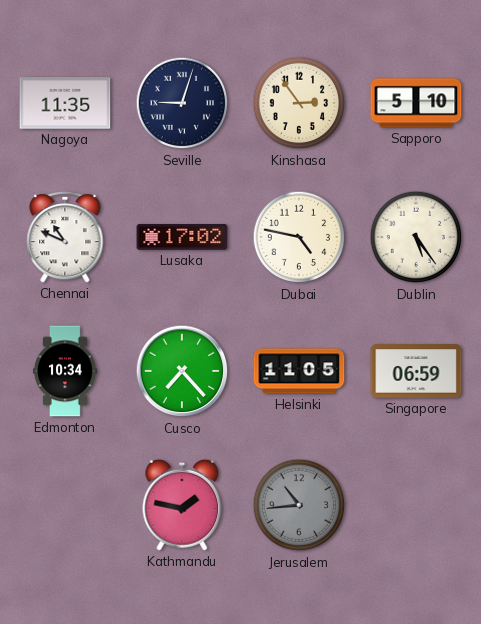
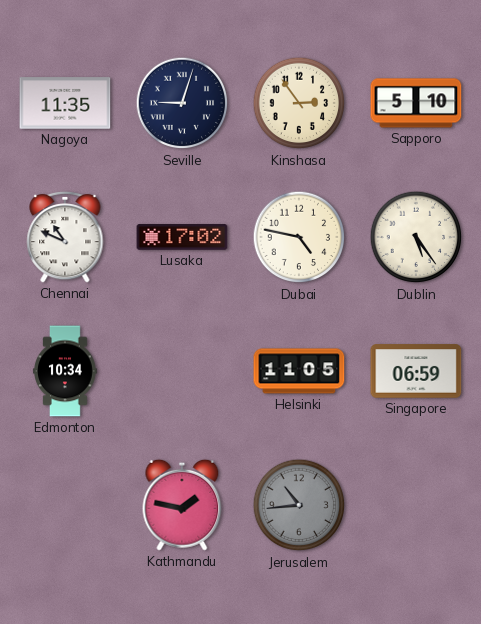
Cusco: 7:23 -> none (182, 371)
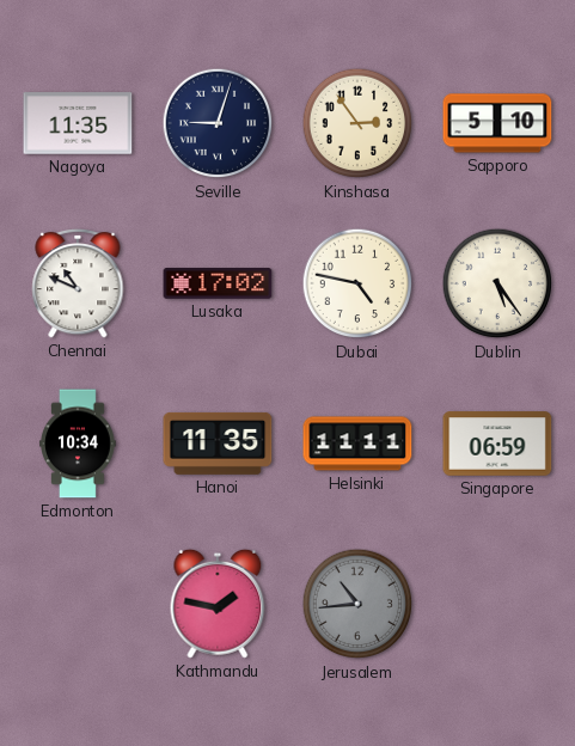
Hanoi: none -> 11:35 (218, 444)
Helsinki: 11:05 -> 11:11 (357, 444)
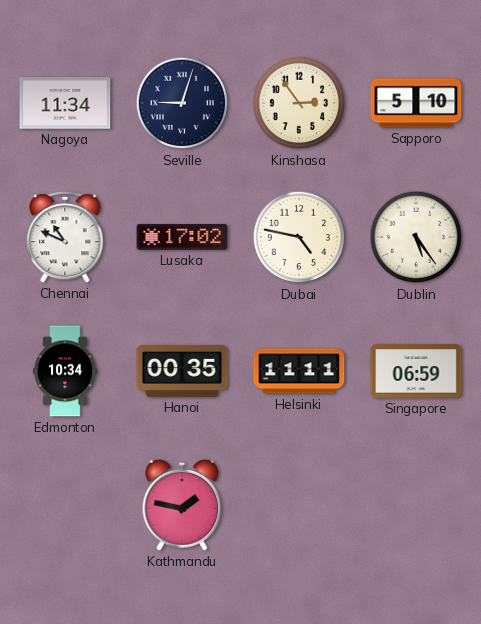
Nagoya: 11:35 -> 11:34 (65, 103)
Hanoi: 11:35 -> 00:35 (182, 371)
Jerusalem: 10:44 -> none (357, 604)
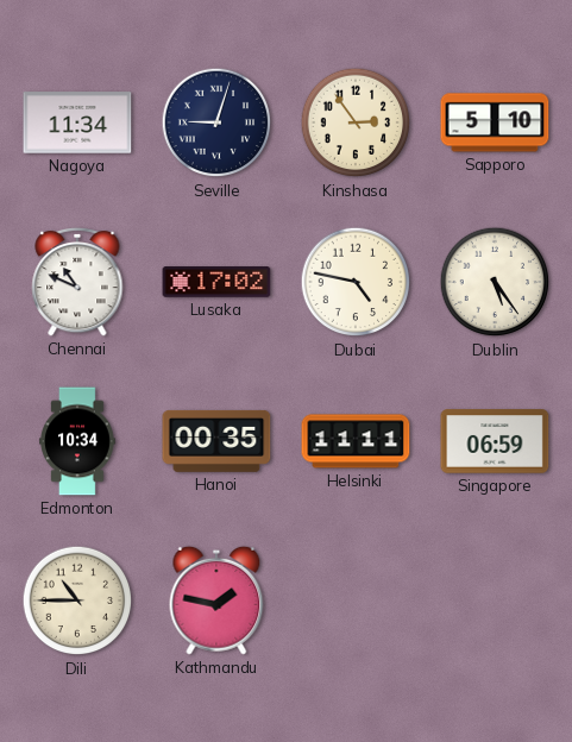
Dili: none -> 10:45 (77, 600)
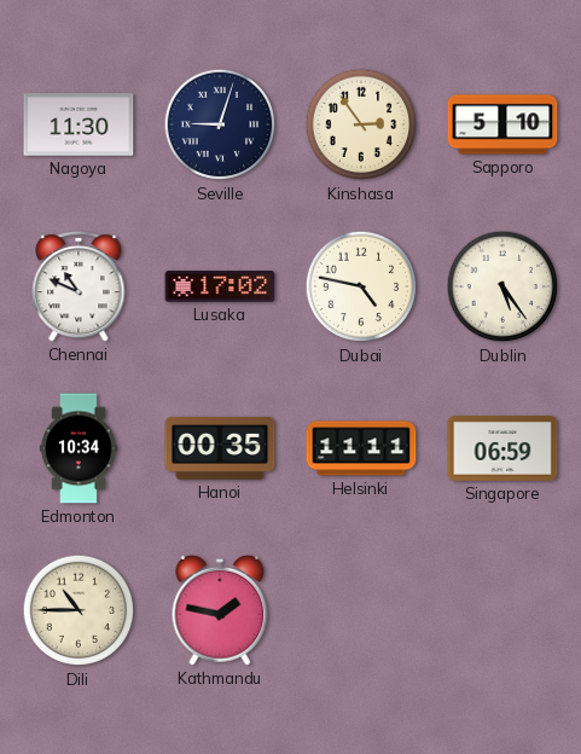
Nagoya: 11:34 -> 11:30 (79, 124)
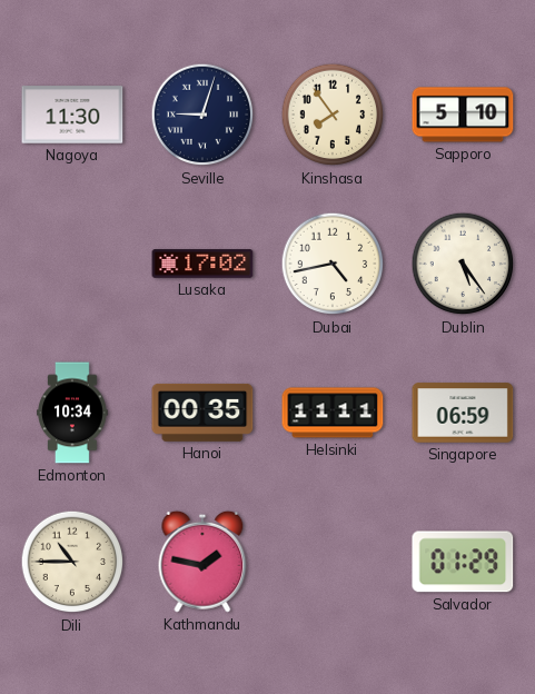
Kinshasa: 2:54 -> 7:54 (333, 115)
Chennai: 10:49 -> none (79, 286)
Dubai: 4:47 -> 4:43 (333, 264)
Salvador: none -> 01:29 (463, 562)
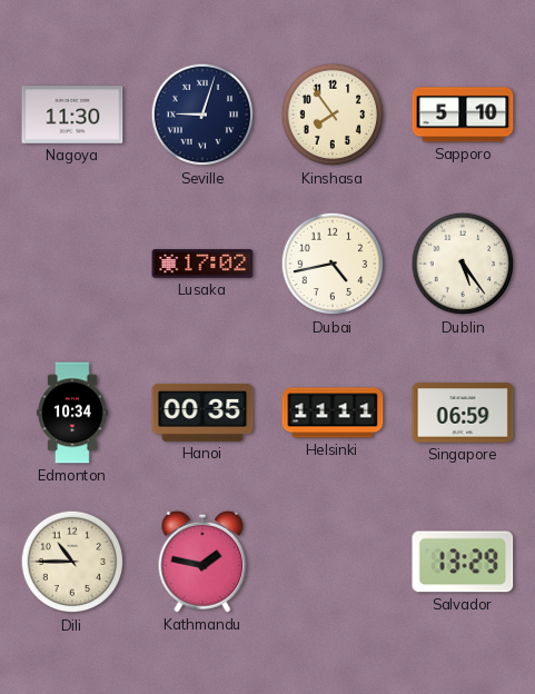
Salvador: 01:29 -> 13:29 (463, 562)
